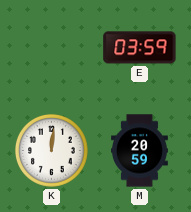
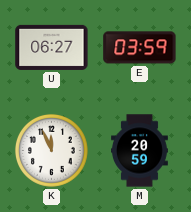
U: none -> 06:27 (52, 47)
K: 12:01 -> 11:56 (51, 150)
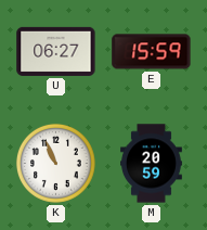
E: 03:59 -> 15:59 (152, 52)
K: 11:56 -> 10:56 (55, 163)
